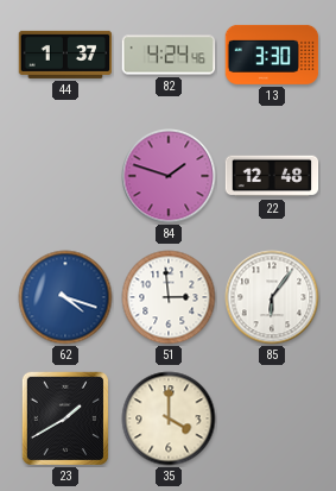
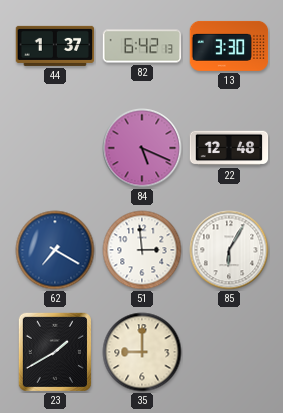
82: 4:24 -> 6:42 (142, 46)
84: 1:48 -> 5:19 (142, 148)
62: 4:18 -> 7:20 (55, 250)
85: 6:06 -> 6:05 (229, 250)
35: 4:00 -> 9:00 (142, 352)
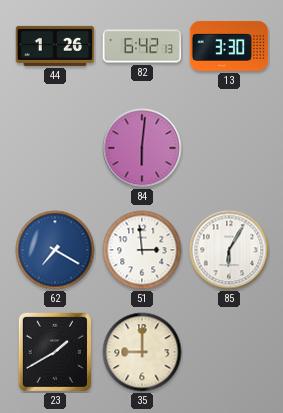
44: 1:37 -> 1:26 (55, 46)
84: 5:19 -> 6:01 (142, 148)
22: 12:48 -> none (229, 148)
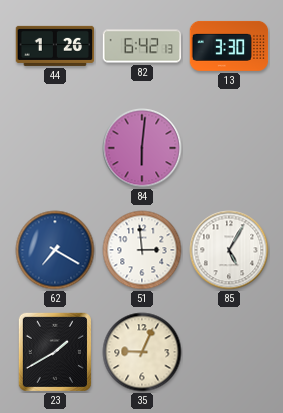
85: 6:05 -> 5:05 (229, 250)
35: 9:00 -> 9:04 (142, 352)
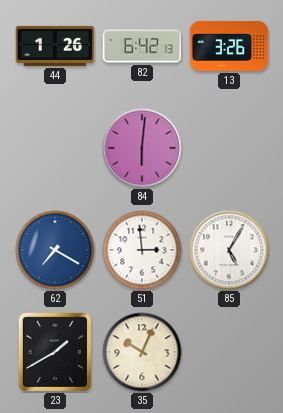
13: 3:30 -> 3:26 (229, 46)
35: 9:04 -> 10:04 (142, 352)
